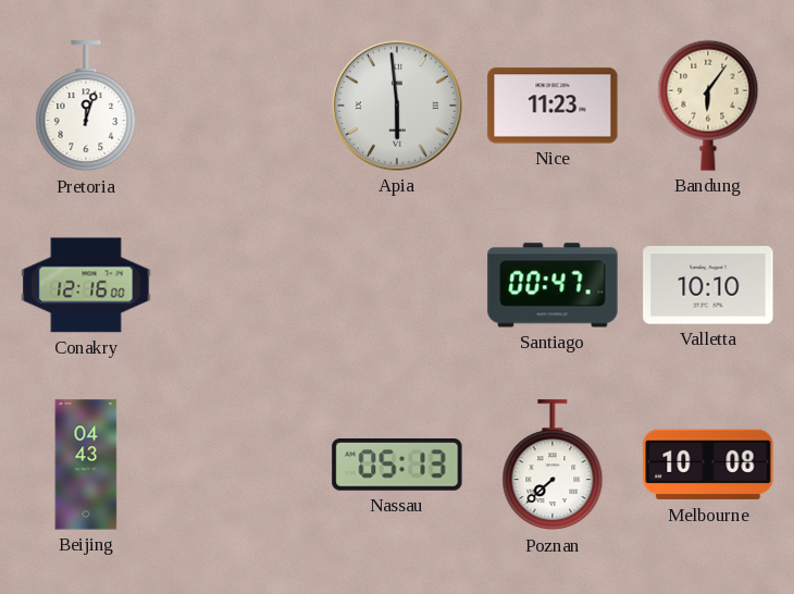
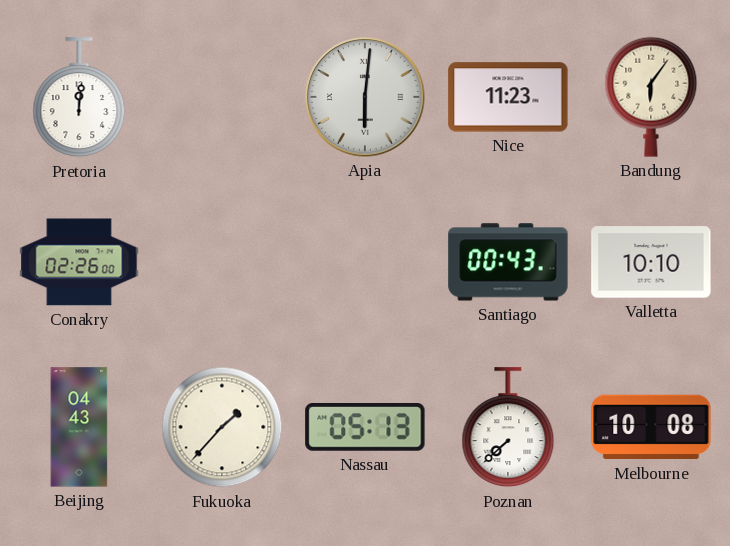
Pretoria: 12:03 -> 12:01 (79, 98)
Apia: 5:59 -> 6:01 (365, 97)
Conakry: 12:16 -> 02:26 (79, 262)
Santiago: 00:47 -> 00:43 (508, 262)
Fukuoka: none -> 1:37 (222, 427)
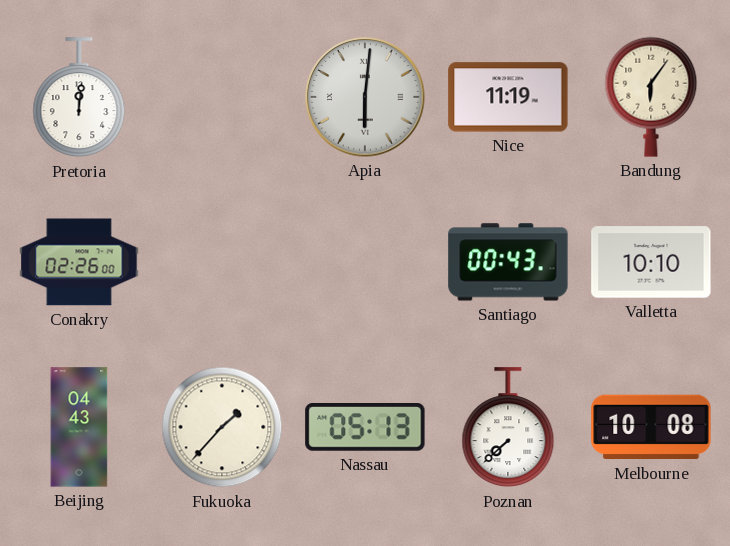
Nice: 11:23 -> 11:19 (508, 97)
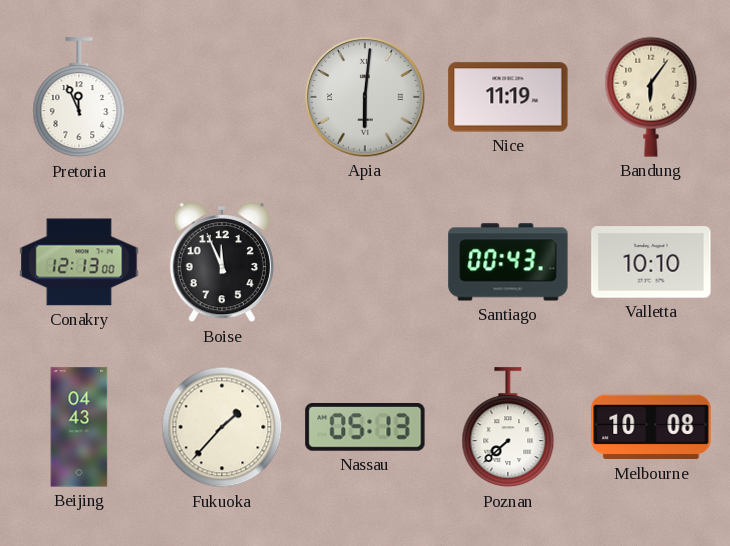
Pretoria: 12:01 -> 11:56 (79, 98)
Conakry: 02:26 -> 12:13 (79, 262)
Boise: none -> 11:56 (222, 262)
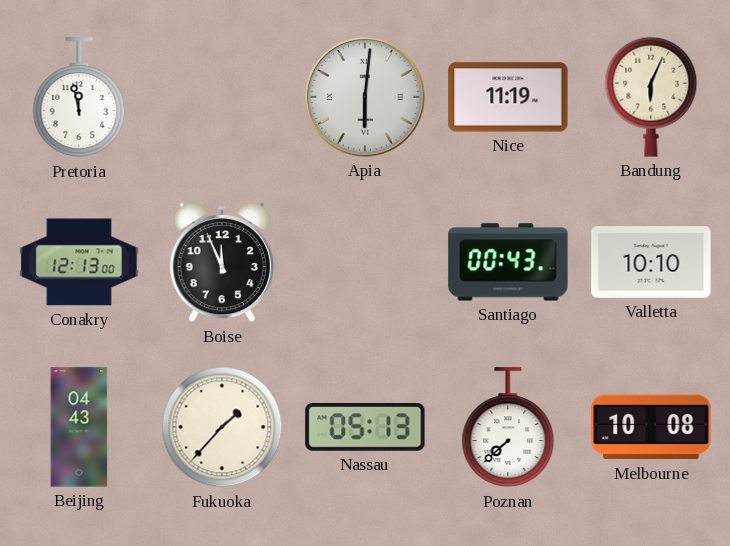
Pretoria: 11:56 -> 11:58 (79, 98)
Bandung: 6:06 -> 6:04 (651, 97)
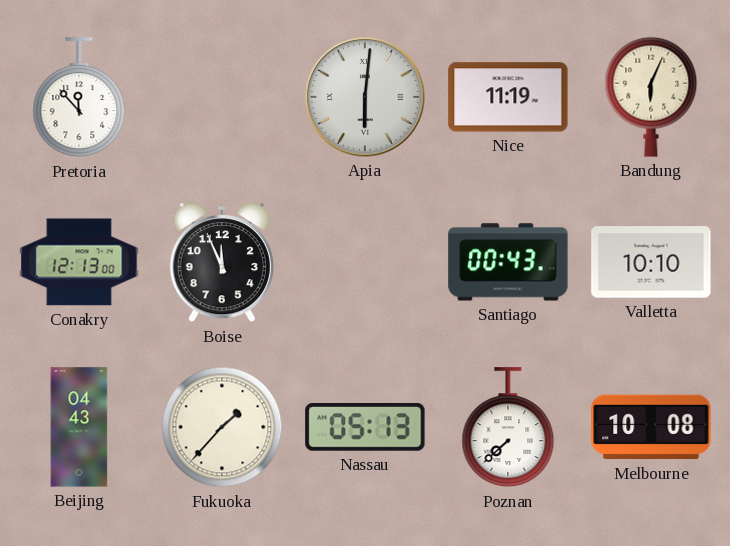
Pretoria: 11:58 -> 11:53 (79, 98)
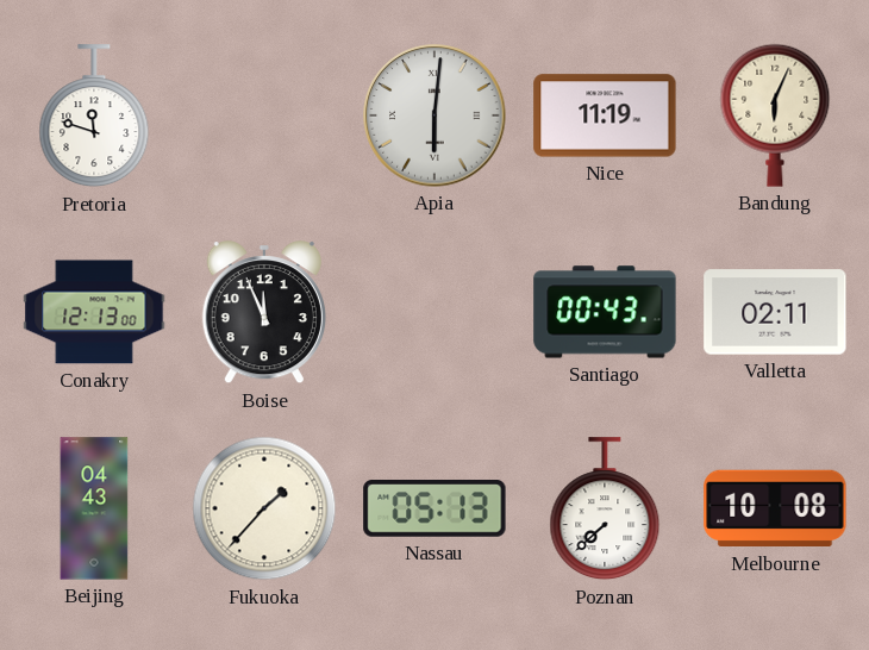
Pretoria: 11:53 -> 11:48 (94, 117)
Valletta: 10:10 -> 02:11 (775, 312)
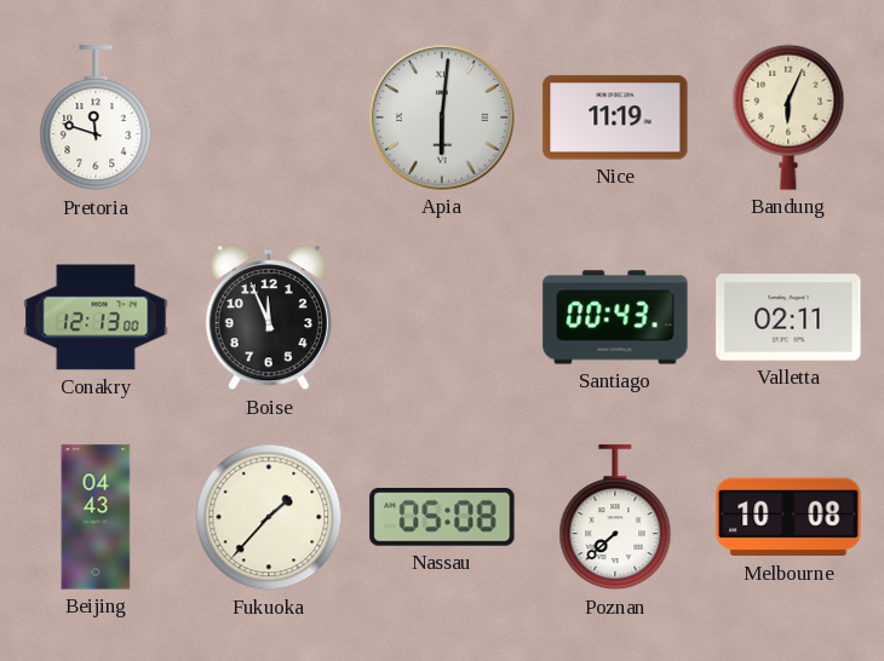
Nassau: 05:13 -> 05:08 (442, 517)
